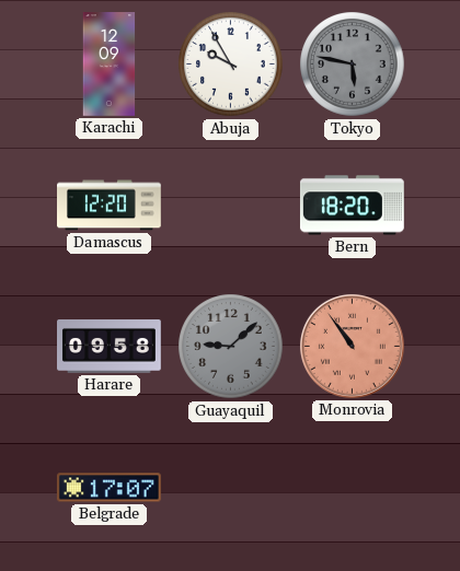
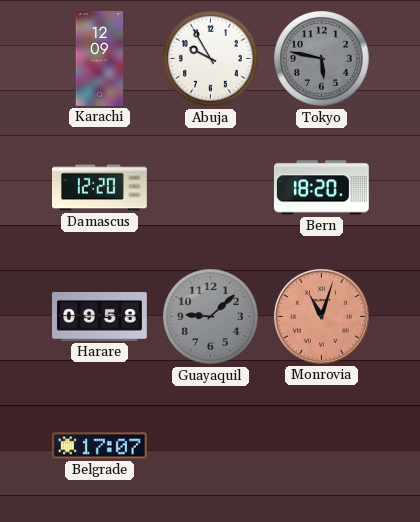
Monrovia: 10:54 -> 11:03 (321, 316)
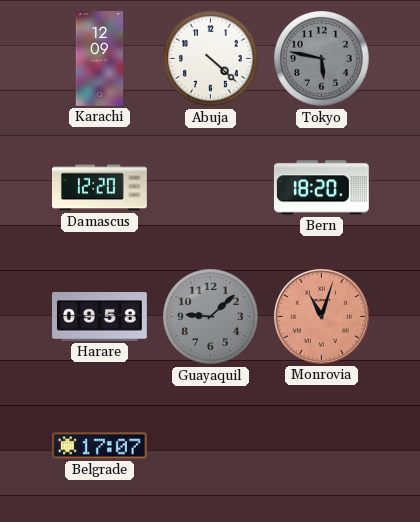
Abuja: 9:55 -> 4:22 (211, 59)
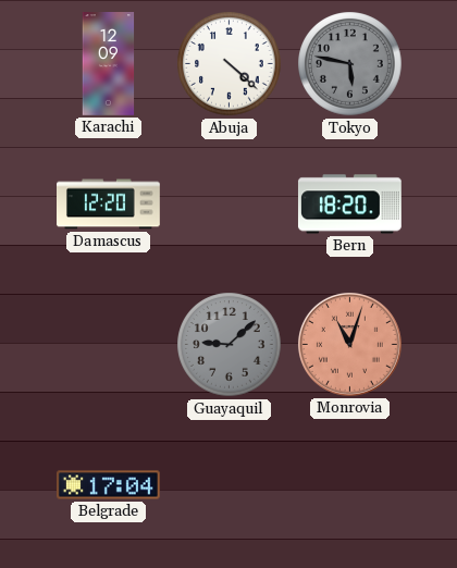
Harare: 09:58 -> none (100, 317)
Belgrade: 17:07 -> 17:04 (108, 485)
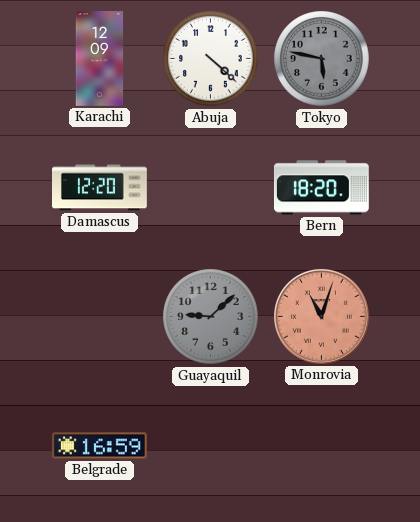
Belgrade: 17:04 -> 16:59 (99, 446)
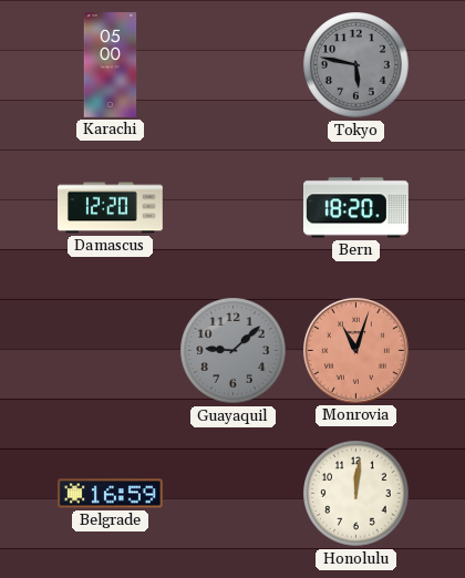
Karachi: 12:09 -> 05:00 (111, 65)
Abuja: 4:22 -> none (211, 59)
Honolulu: none -> 12:01 (356, 494)
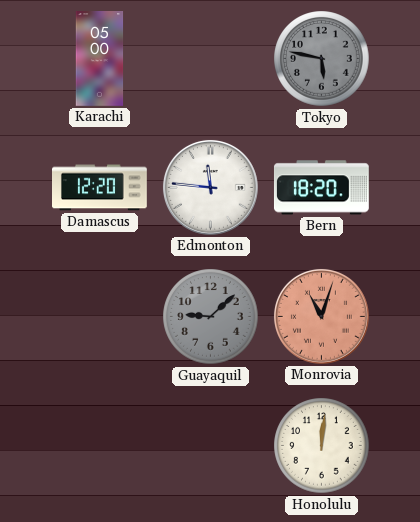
Edmonton: none -> 11:46 (210, 187)
Belgrade: 16:59 -> none (110, 494)
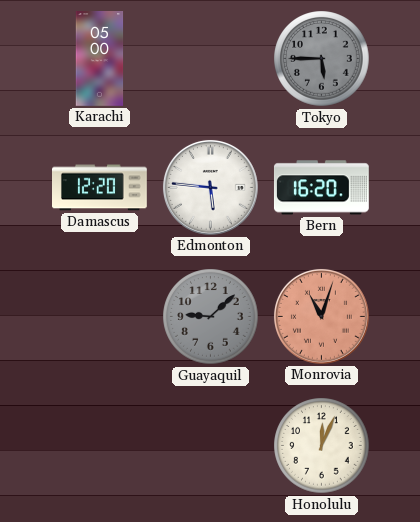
Tokyo: 5:47 -> 5:45 (322, 59)
Edmonton: 11:46 -> 5:46 (210, 187)
Bern: 18:20 -> 16:20 (321, 188)
Honolulu: 12:01 -> 12:04 (322, 446)
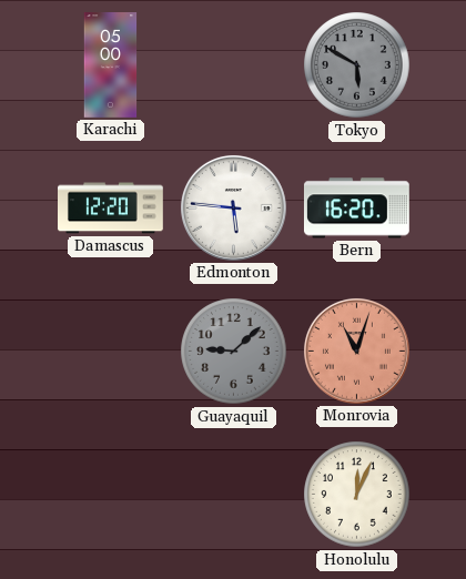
Tokyo: 5:45 -> 5:50 (357, 65)
